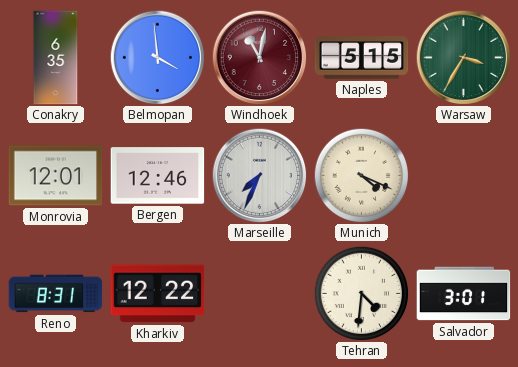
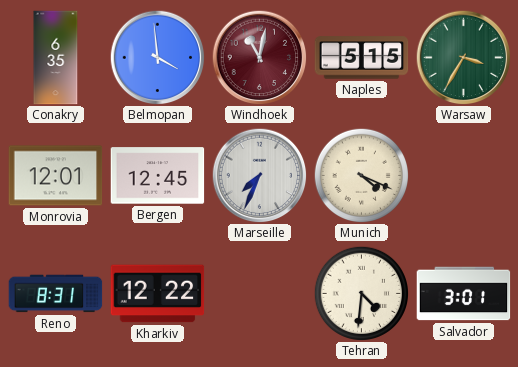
Bergen: 12:46 -> 12:45 (158, 176)
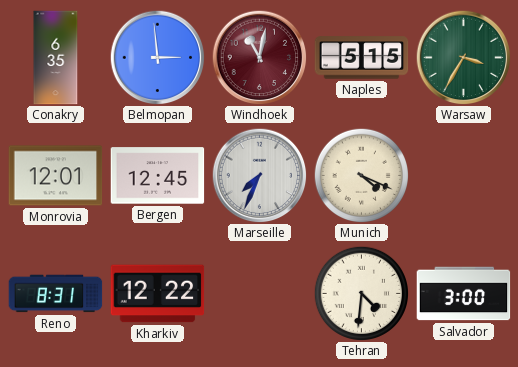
Belmopan: 3:59 -> 2:59 (157, 57)
Salvador: 3:01 -> 3:00 (464, 294)
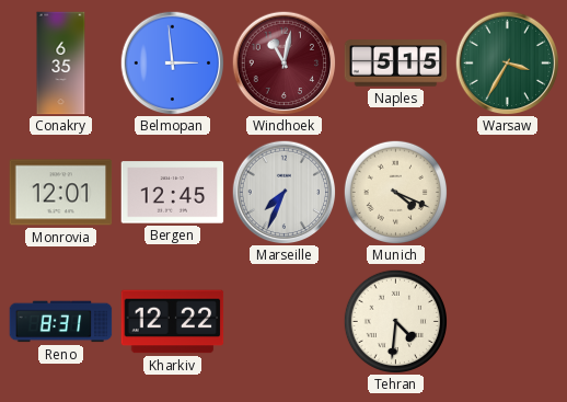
Salvador: 3:00 -> none (464, 294)
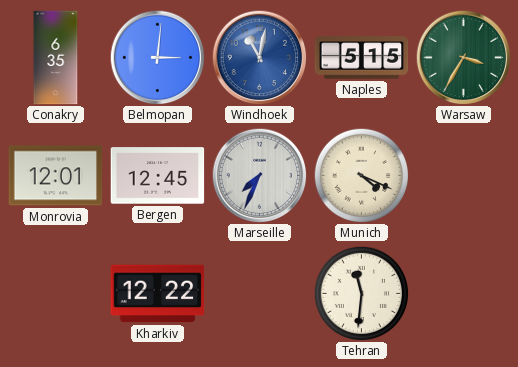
Belmopan: 2:59 -> 3:01 (157, 57)
Windhoek dial: burgundy -> blue (259, 57)
Reno: 8:31 -> none (61, 322)
Tehran: 4:31 -> 11:31 (361, 293)
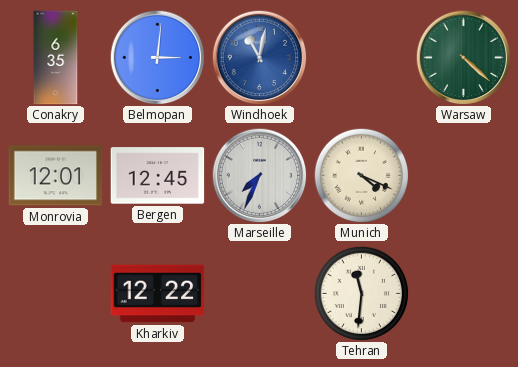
Naples: 5:15 -> none (362, 58)
Warsaw: 3:35 -> 4:22 (463, 57)
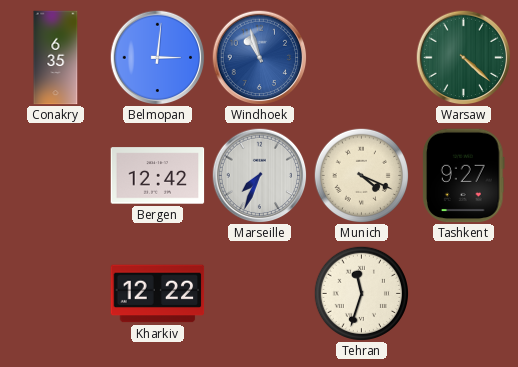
Windhoek: 11:02 -> 10:57 (259, 57)
Monrovia: 12:01 -> none (56, 176)
Bergen: 12:45 -> 12:42 (158, 176)
Tashkent: none -> 9:27 (464, 176)
Tehran: 11:31 -> 11:33 (361, 293)
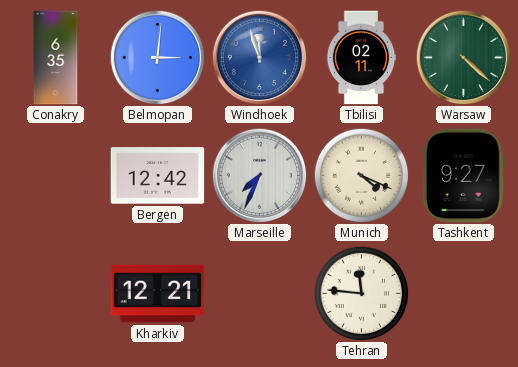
Windhoek: 10:57 -> 11:57 (259, 57)
Tbilisi: none -> 02:11 (361, 58)
Kharkiv: 12:22 -> 12:21 (158, 294)
Tehran: 11:33 -> 11:46 (361, 293)
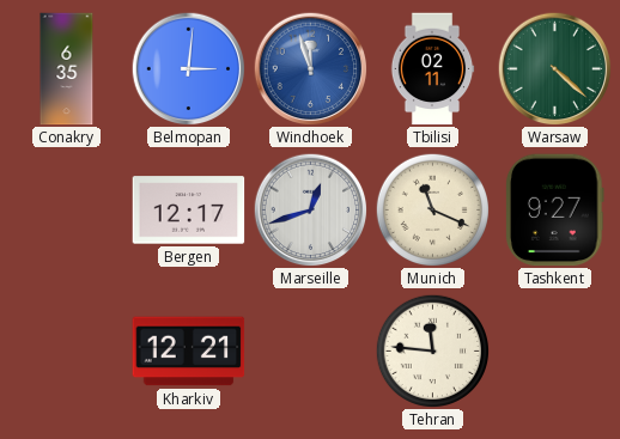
Bergen: 12:42 -> 12:17 (189, 211)
Marseille: 7:34 -> 12:42 (310, 209)
Munich: 4:19 -> 11:19 (432, 209)
